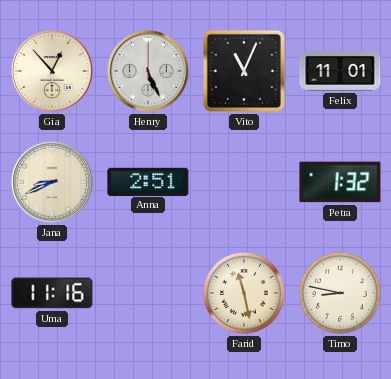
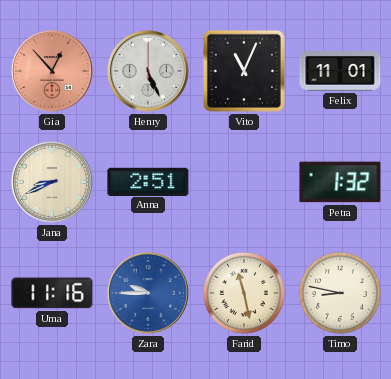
Gia dial: cream -> salmon (52, 71)
Zara: none -> 9:45 (148, 293)
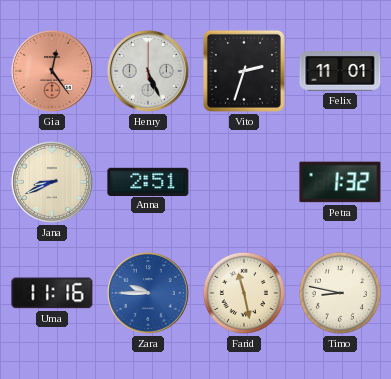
Gia: 12:53 -> 12:24 (52, 71)
Vito: 11:04 -> 2:33 (244, 71)
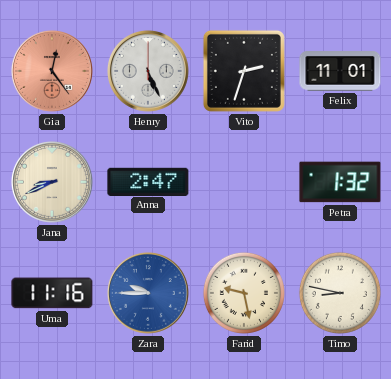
Anna: 2:51 -> 2:47 (148, 181)
Farid: 11:28 -> 9:28 (244, 293)
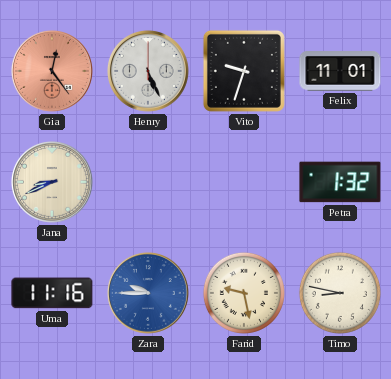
Vito: 2:33 -> 9:33 (244, 71)
Anna: 2:47 -> none (148, 181)
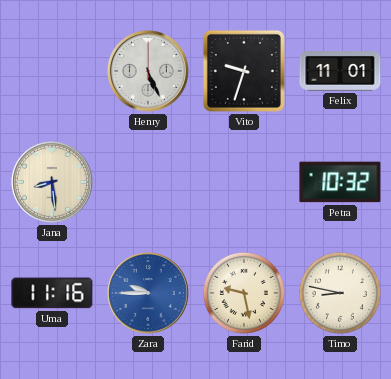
Gia: 12:24 -> none (52, 71)
Jana: 8:41 -> 8:29 (52, 182)
Petra: 1:32 -> 10:32 (340, 182)
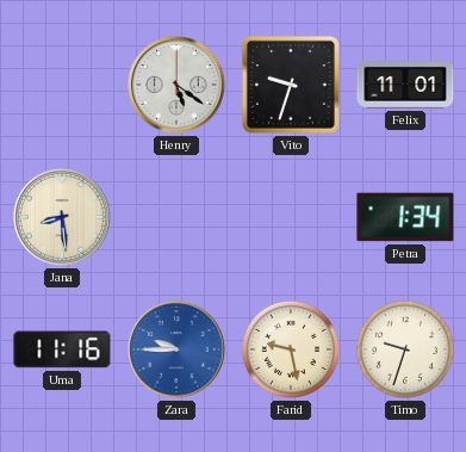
Henry: 5:26 -> 5:21 (176, 85)
Petra: 10:32 -> 1:34 (405, 217)
Timo: 8:47 -> 9:33 (405, 349)
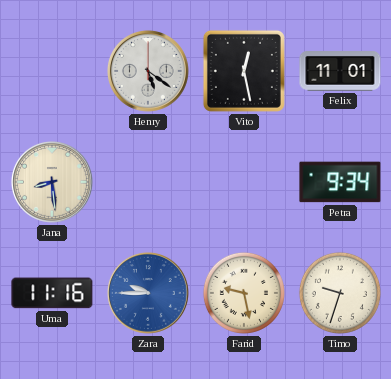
Vito: 9:33 -> 12:28 (244, 71)
Petra: 1:34 -> 9:34 (340, 182)
